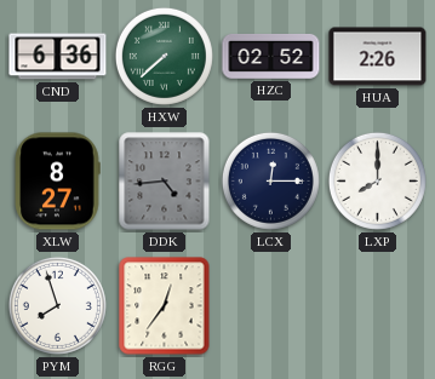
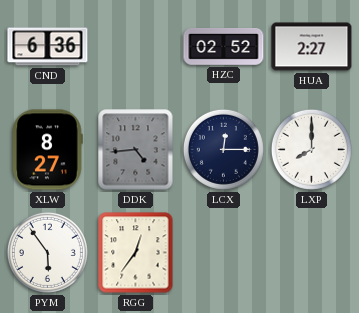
HXW: 7:38 -> none (164, 56)
HUA: 2:26 -> 2:27 (312, 47)
PYM: 7:57 -> 5:54 (47, 252)
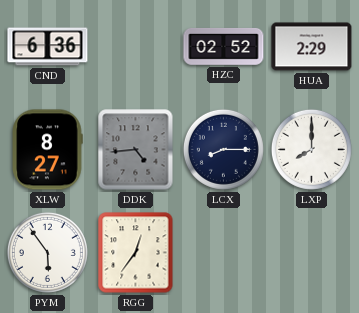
HUA: 2:27 -> 2:29 (312, 47)
LCX: 12:15 -> 8:15 (223, 149)
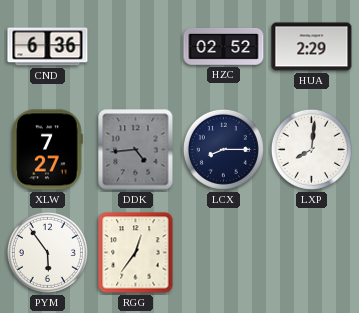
XLW: 8:27 -> 7:27 (47, 150)
LXP: 8:00 -> 8:01 (311, 149)
